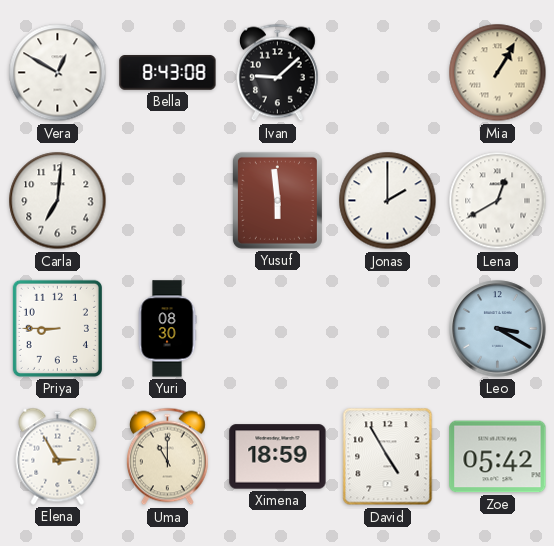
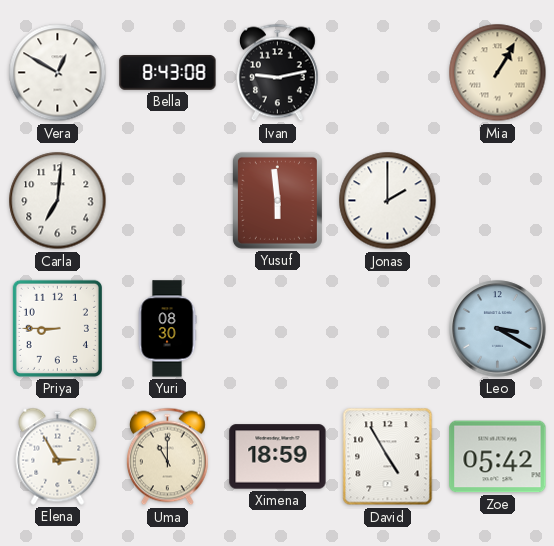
Ivan: 9:08 -> 9:13 (277, 73)
Lena: 12:40 -> none (498, 201)
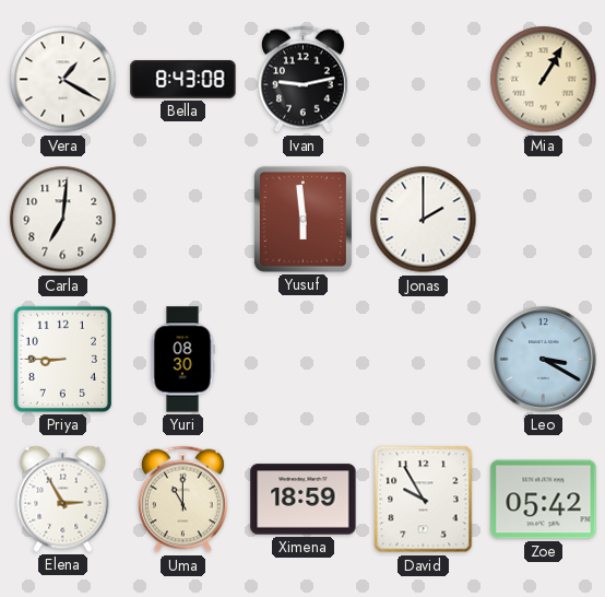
Vera: 12:50 -> 1:20 (63, 80)
David: 4:55 -> 9:55 (424, 500)
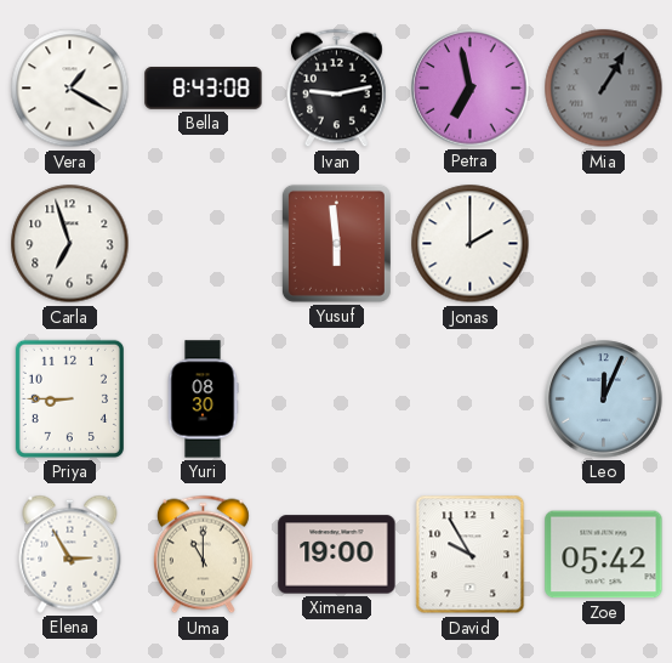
Petra: none -> 6:58 (471, 89)
Mia dial: cream -> grey (604, 89)
Carla: 7:01 -> 6:57 (70, 244)
Leo: 3:20 -> 12:04 (604, 399)
Ximena: 18:59 -> 19:00 (337, 555)
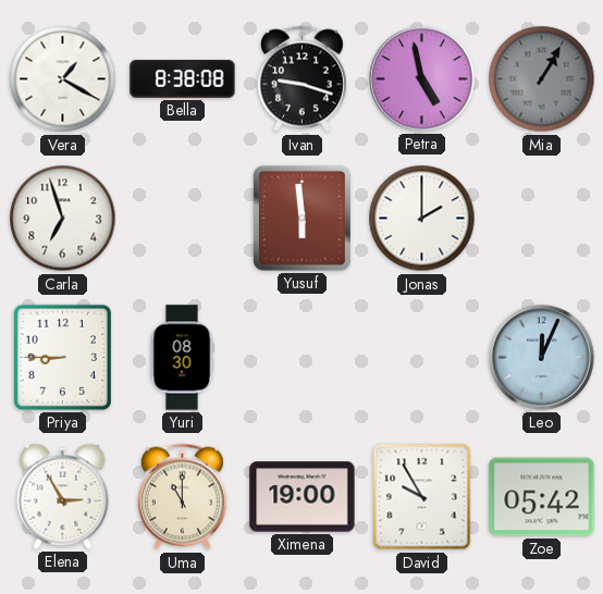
Bella: 8:43 -> 8:38 (183, 79)
Ivan: 9:13 -> 9:18 (301, 79)
Petra: 6:58 -> 4:58 (422, 79)
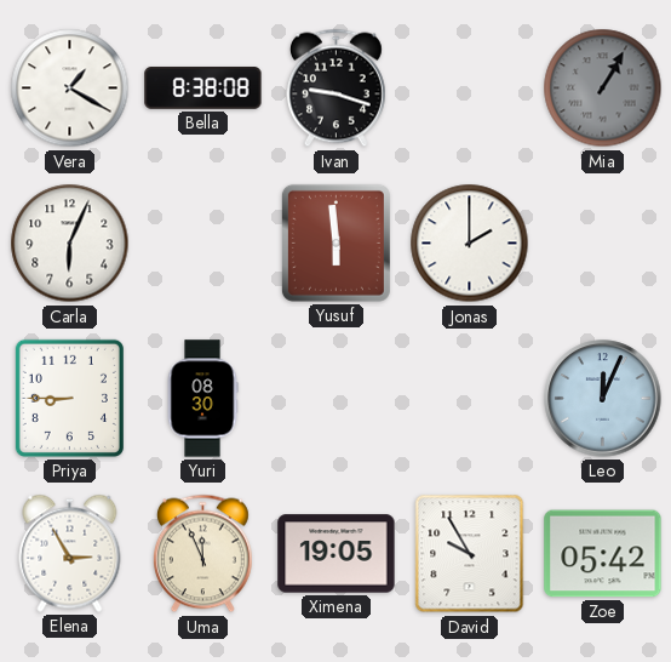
Petra: 4:58 -> none (422, 79)
Carla: 6:57 -> 6:04 (70, 244)
Uma: 11:00 -> 11:56 (202, 554)
Ximena: 19:00 -> 19:05 (337, 554)
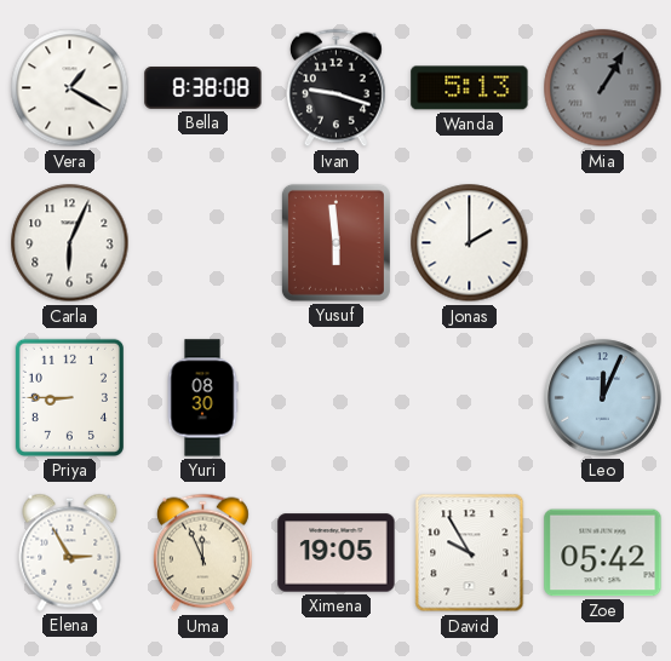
Wanda: none -> 5:13 (470, 88)
